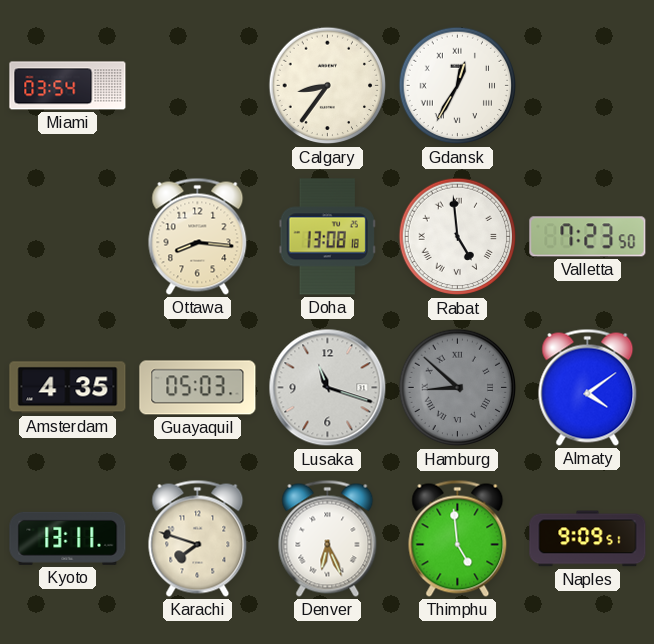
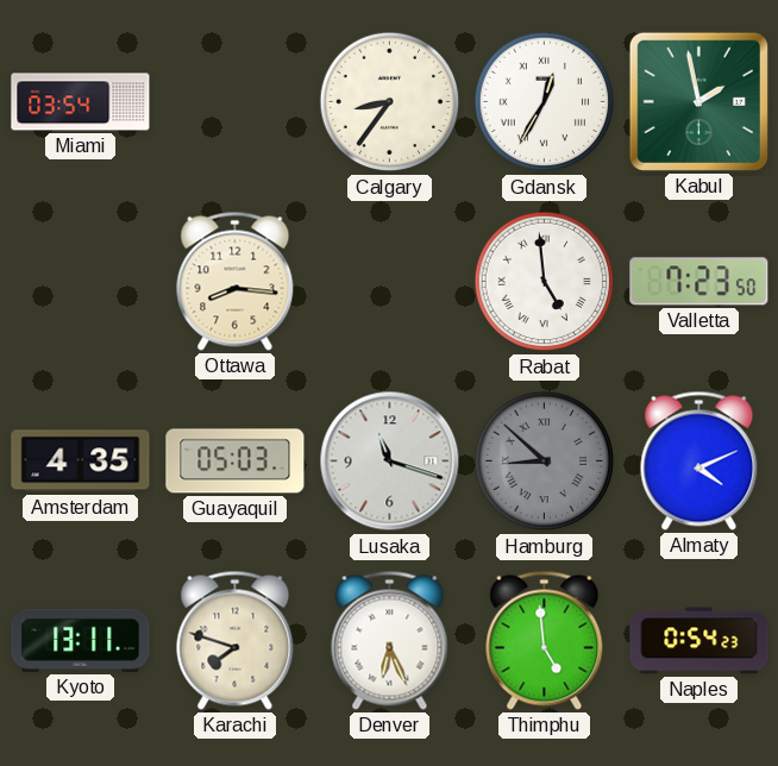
Kabul: none -> 1:58 (698, 101)
Doha: 13:08 -> none (327, 237)
Almaty: 4:09 -> 4:11 (699, 460)
Naples: 9:09 -> 0:54 (699, 641)
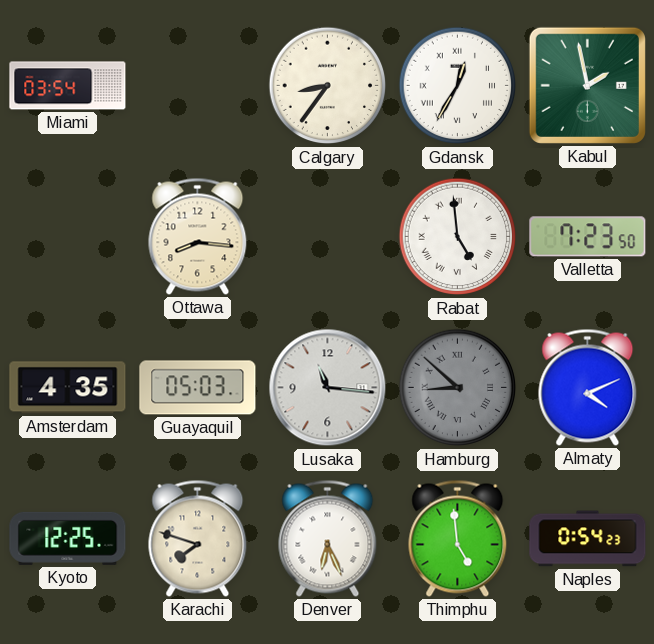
Lusaka: 11:18 -> 11:16 (328, 388)
Kyoto: 13:11 -> 12:25 (68, 538)
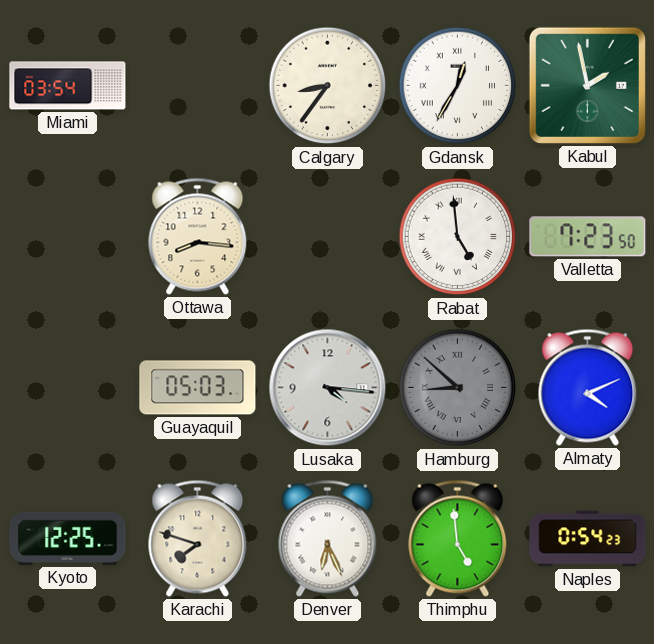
Amsterdam: 4:35 -> none (68, 388)
Lusaka: 11:16 -> 4:16 (328, 388)
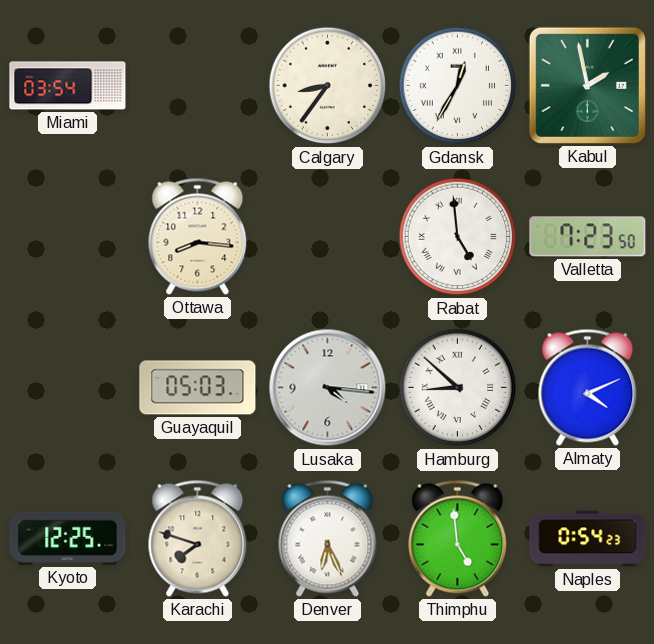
Hamburg dial: grey -> white (458, 388)
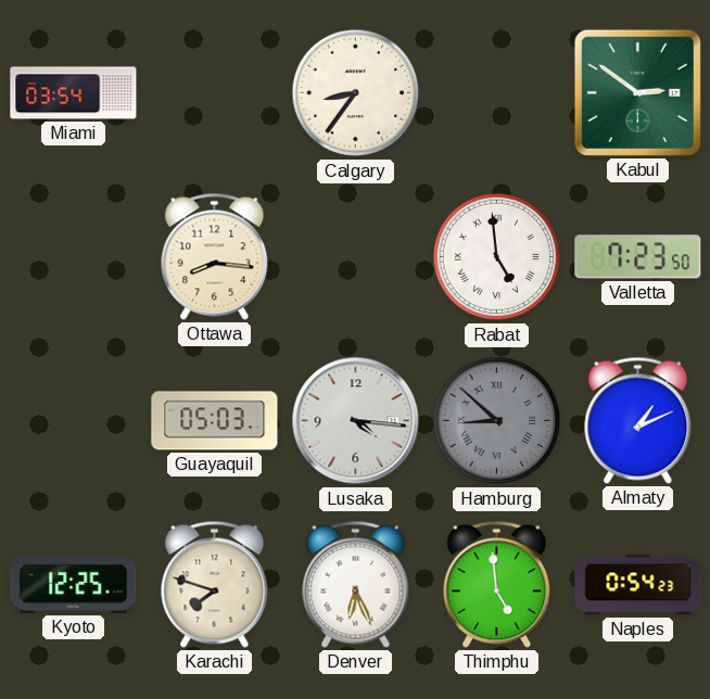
Gdansk: 12:35 -> none (458, 86)
Kabul: 1:58 -> 2:51 (637, 92)
Hamburg dial: white -> grey (497, 421)
Almaty: 4:11 -> 1:11 (638, 420)
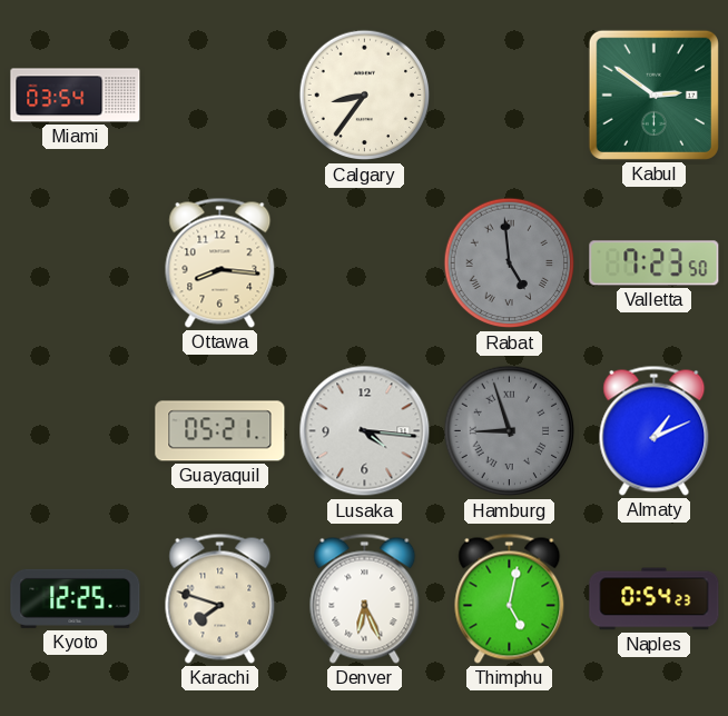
Rabat dial: white -> grey (510, 263)
Guayaquil: 05:03 -> 05:21 (220, 431)
Hamburg: 8:52 -> 8:57 (510, 431)
Thimphu: 4:59 -> 5:02 (510, 598)
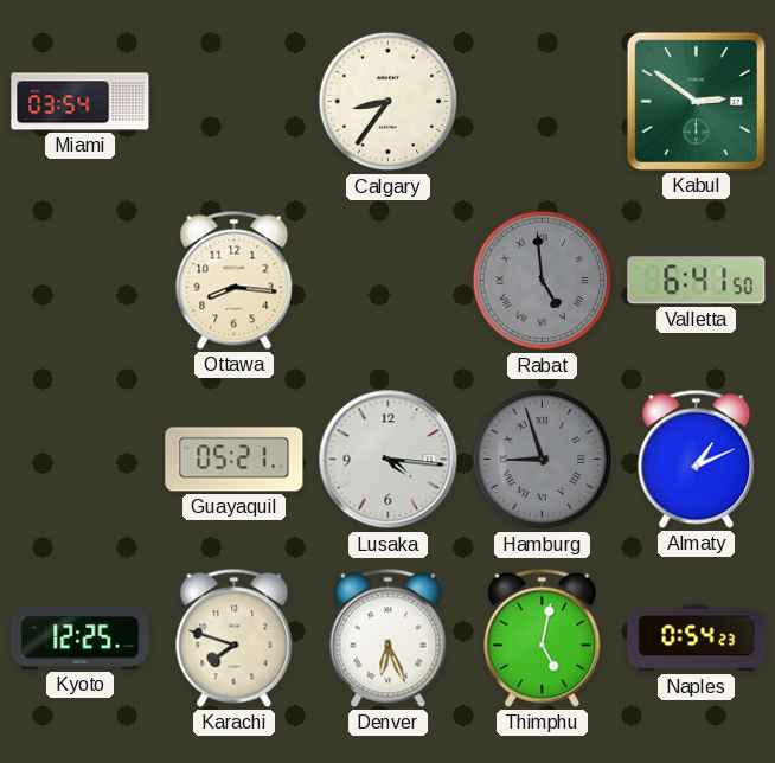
Valletta: 7:23 -> 6:41 (697, 281)
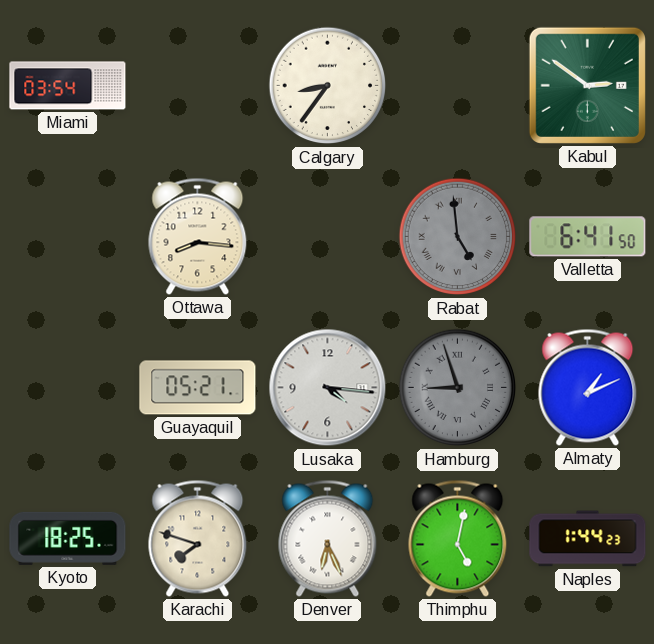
Kyoto: 12:25 -> 18:25 (68, 538)
Naples: 0:54 -> 1:44 (588, 539)
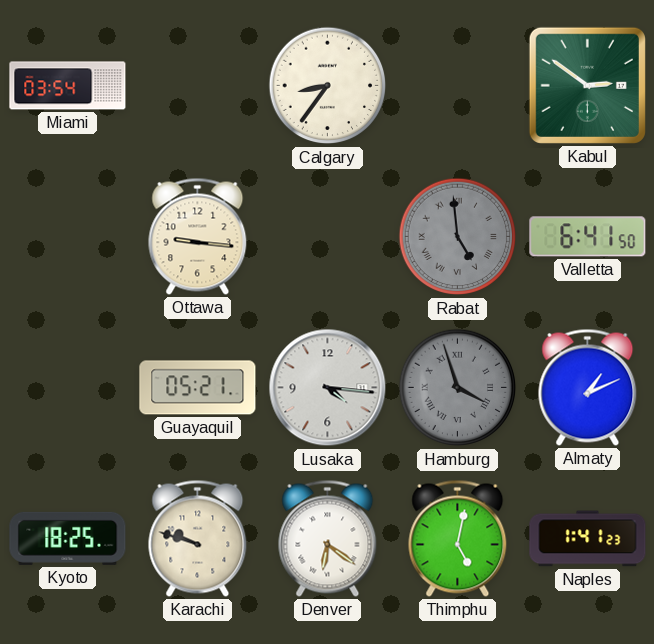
Ottawa: 8:16 -> 9:16 (198, 236)
Hamburg: 8:57 -> 3:57 (458, 388)
Karachi: 7:48 -> 9:48 (198, 538)
Denver: 6:26 -> 6:21 (328, 538)
Naples: 1:44 -> 1:41 (588, 539)
